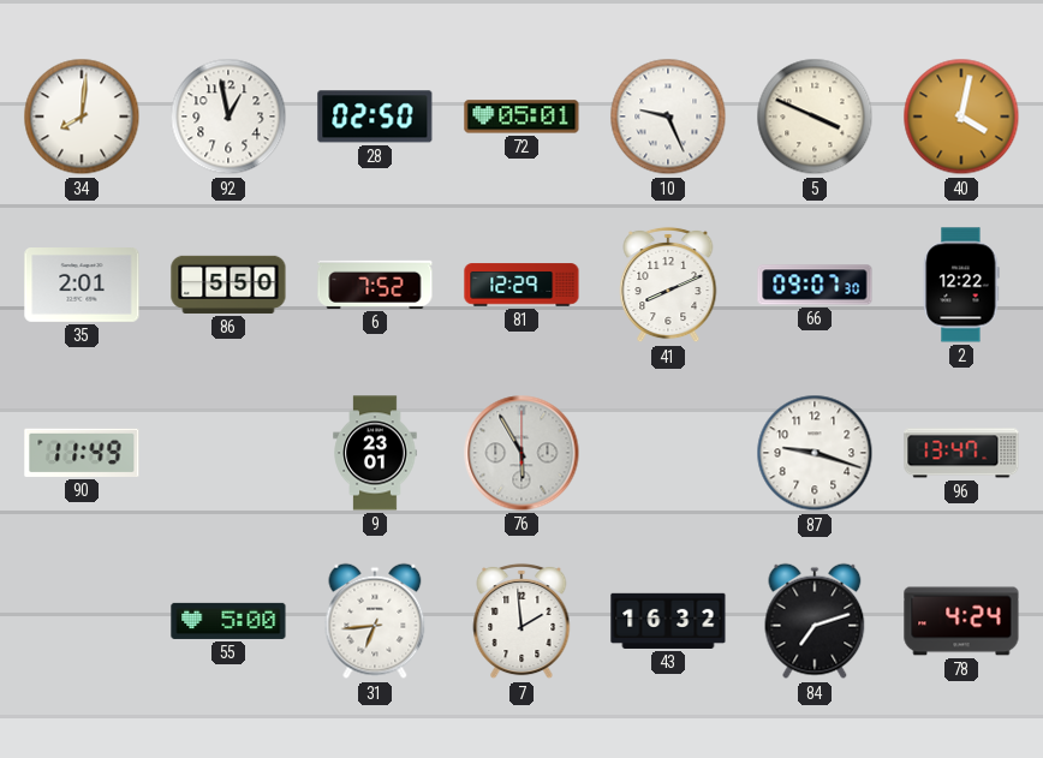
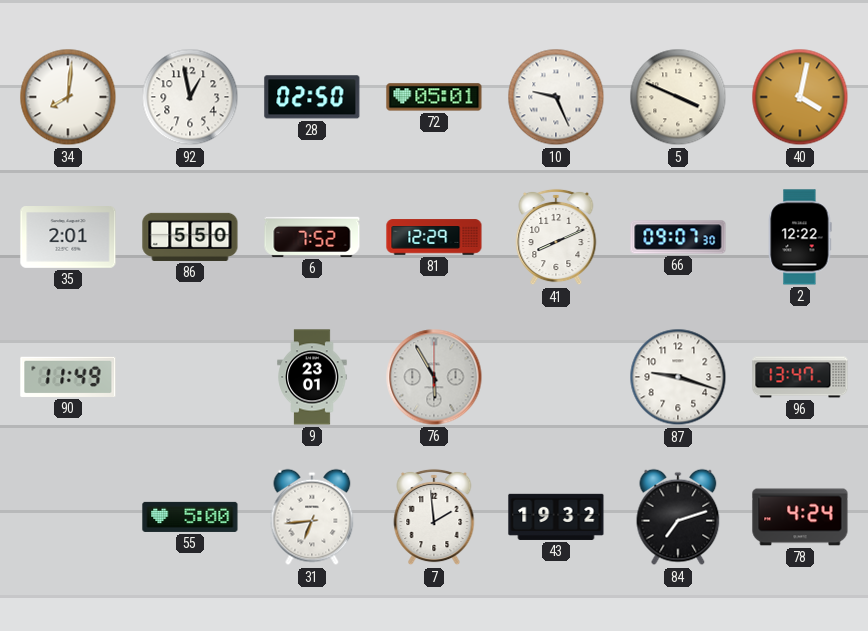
43: 16:32 -> 19:32 (556, 517)
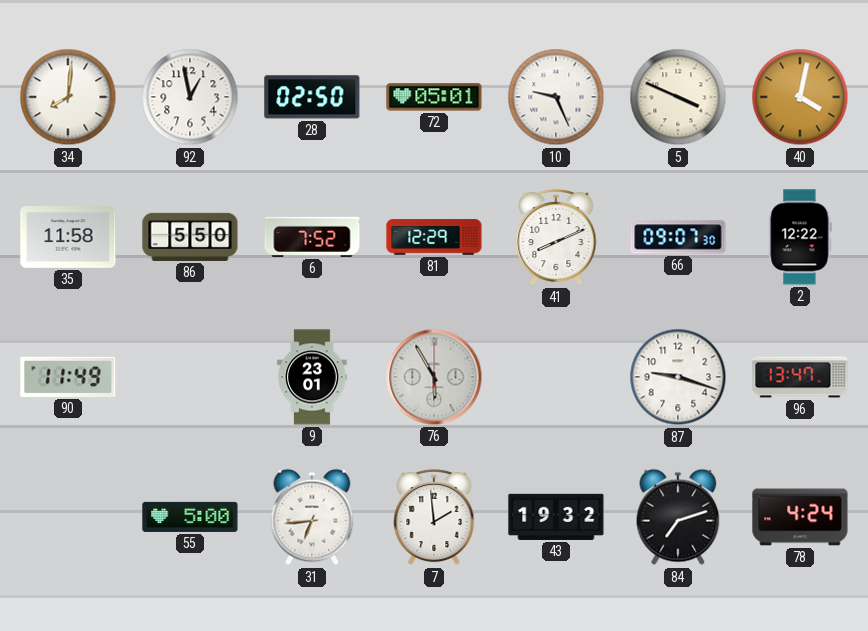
35: 2:01 -> 11:58 (68, 238)
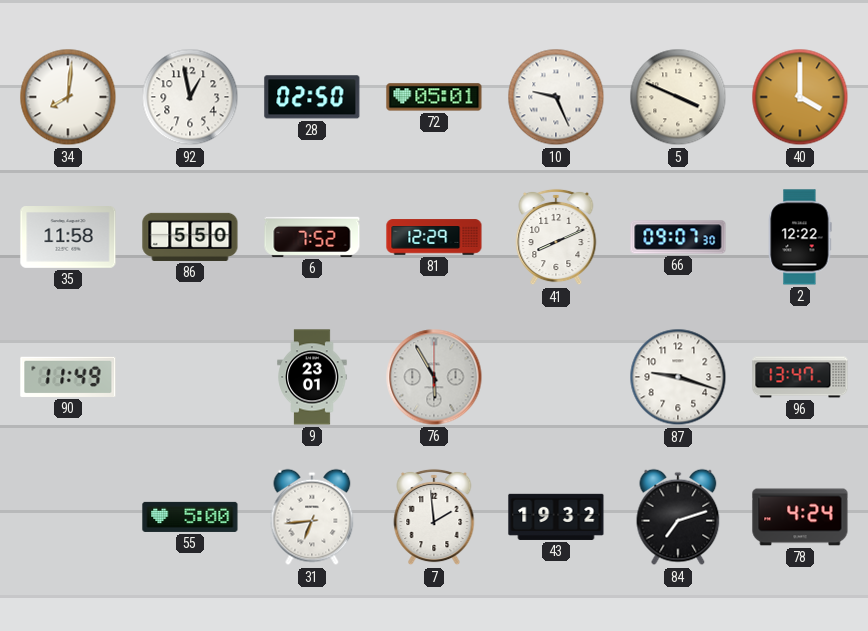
40: 4:02 -> 4:00 (800, 97)
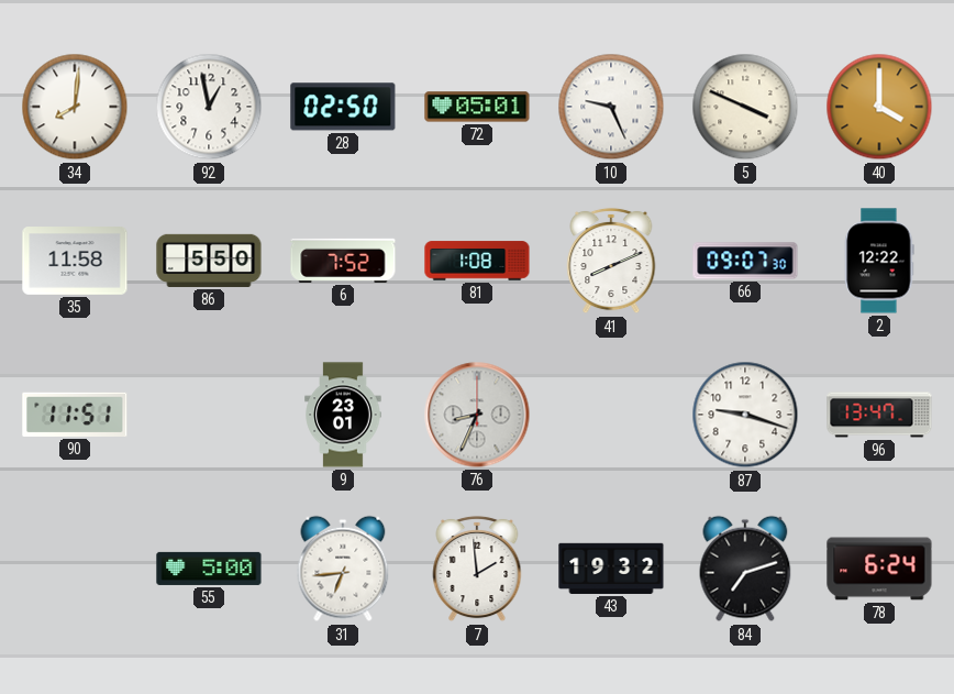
81: 12:29 -> 1:08 (477, 261)
90: 11:49 -> 11:51 (75, 415)
76: 5:55 -> 8:34 (477, 415)
78: 4:24 -> 6:24 (879, 569)
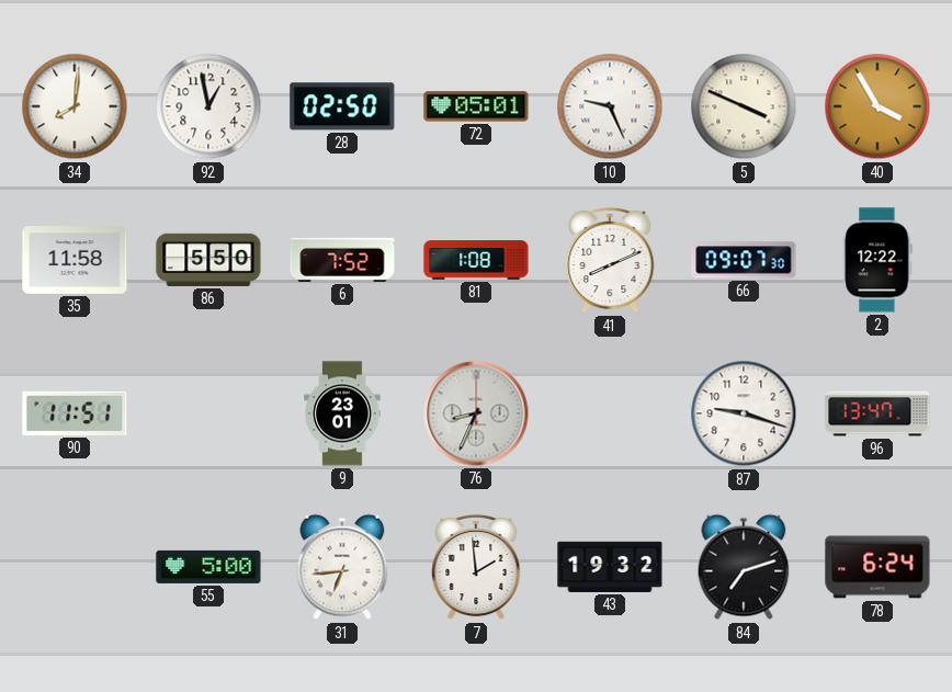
40: 4:00 -> 3:55 (877, 106)
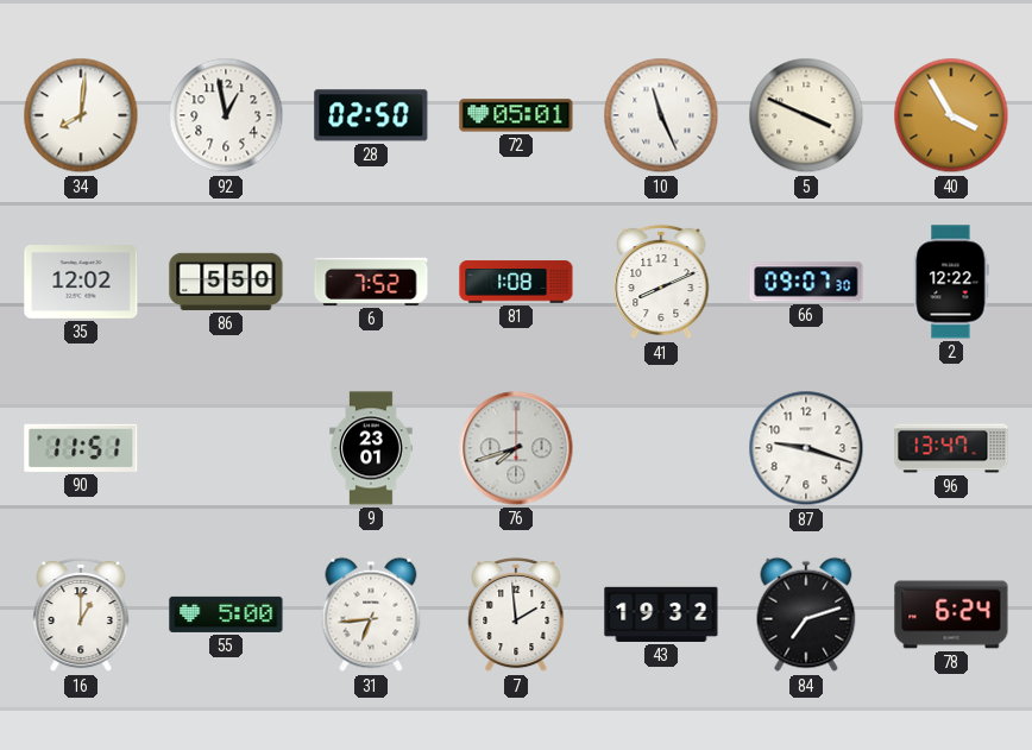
10: 9:26 -> 11:26 (661, 115)
35: 11:58 -> 12:02 (81, 283)
76: 8:34 -> 7:42 (516, 448)
16: none -> 1:00 (81, 615)
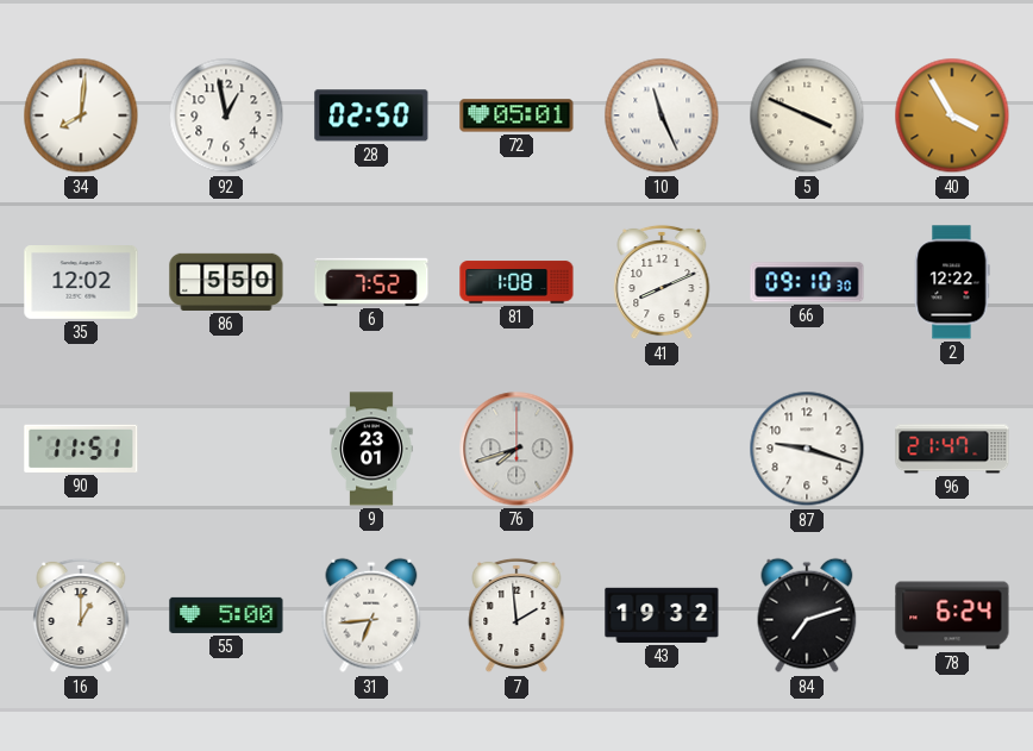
66: 09:07 -> 09:10 (807, 282)
96: 13:47 -> 21:47 (952, 449)
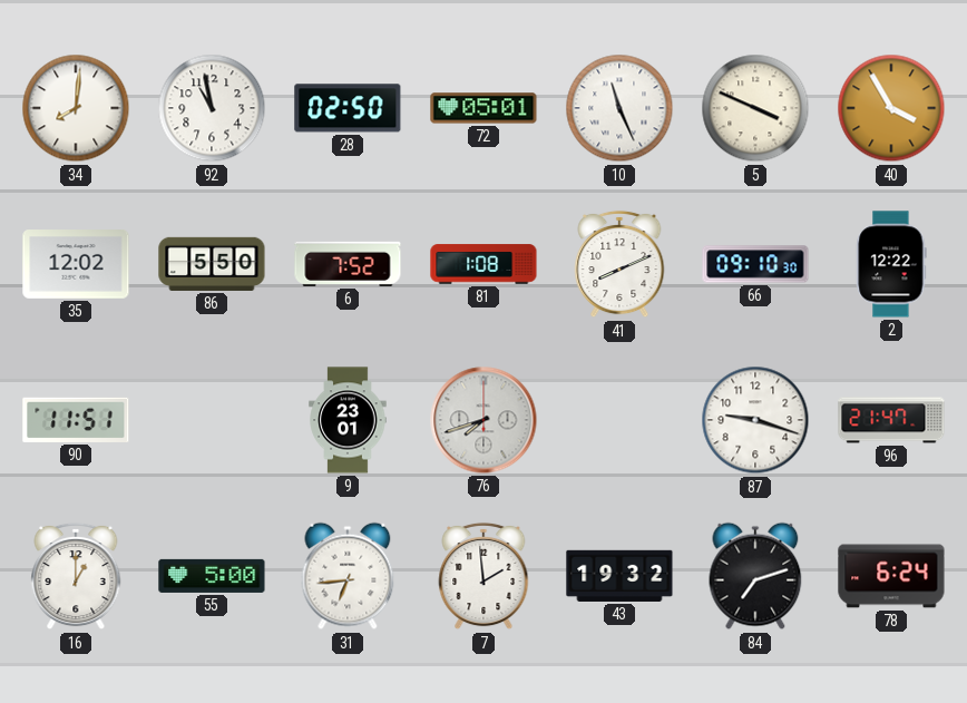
92: 12:58 -> 10:58 (212, 108)
